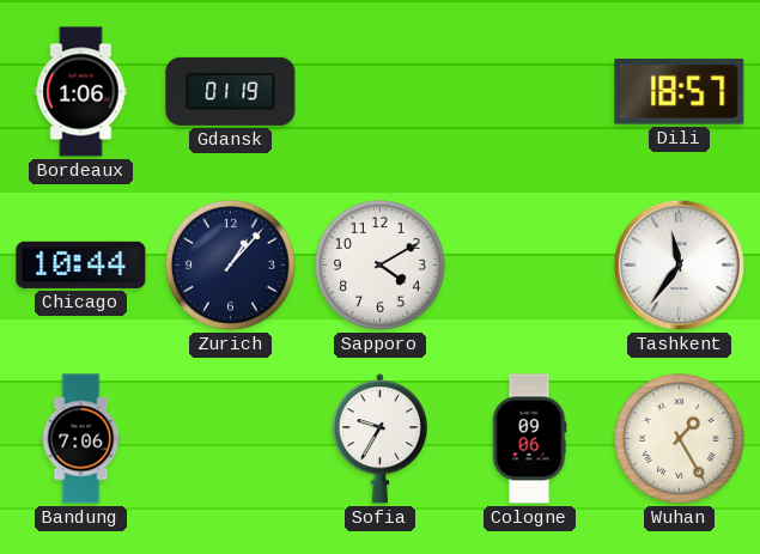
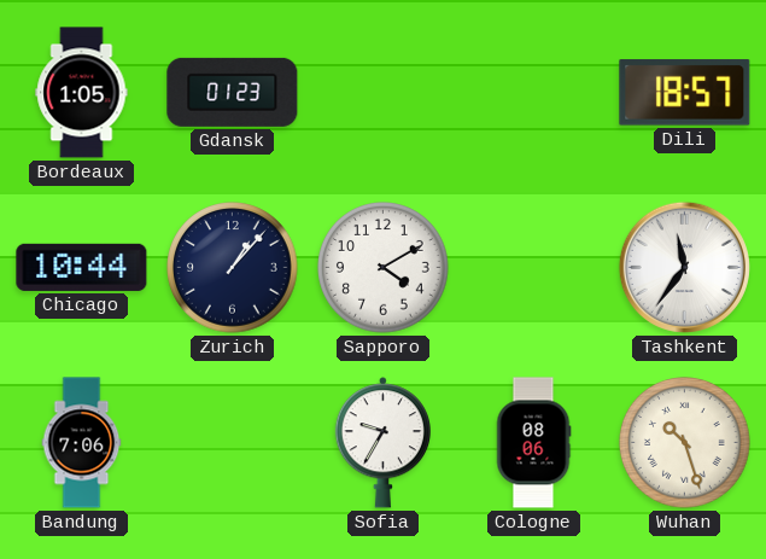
Bordeaux: 1:06 -> 1:05 (82, 93)
Gdansk: 01:19 -> 01:23 (233, 92)
Cologne: 09:06 -> 08:06 (533, 443)
Wuhan: 1:25 -> 10:27 (685, 443)
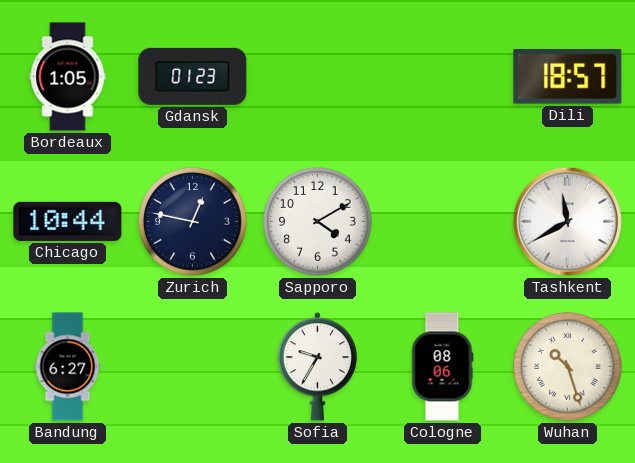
Zurich: 1:07 -> 12:47 (193, 222)
Tashkent: 11:36 -> 11:40 (567, 221)
Bandung: 7:06 -> 6:27 (68, 367)
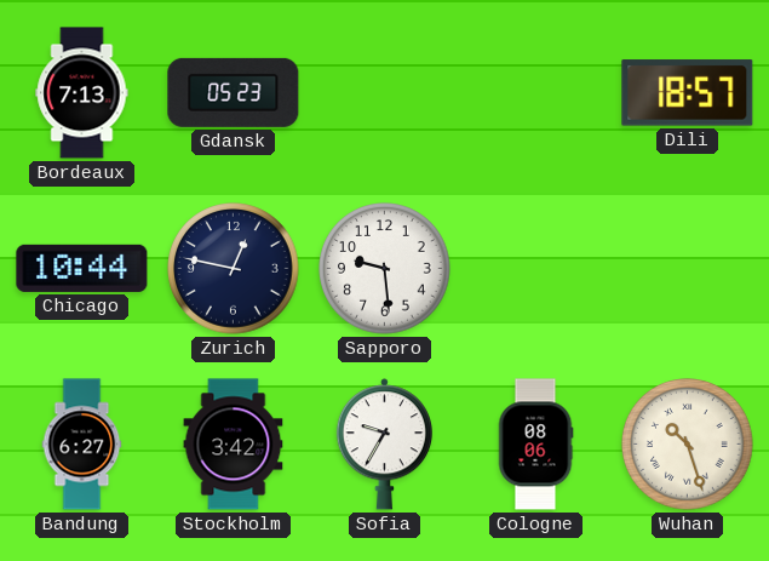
Bordeaux: 1:05 -> 7:13 (82, 93)
Gdansk: 01:23 -> 05:23 (234, 92)
Sapporo: 4:10 -> 9:29 (385, 269)
Tashkent: 11:40 -> none (567, 221)
Stockholm: none -> 3:42 (234, 445)
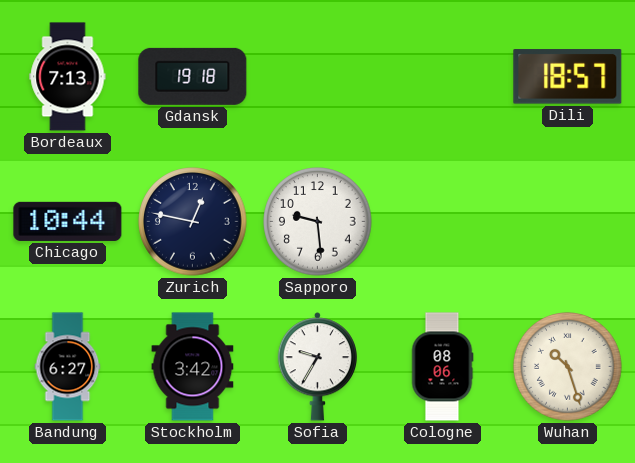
Gdansk: 05:23 -> 19:18 (193, 76)
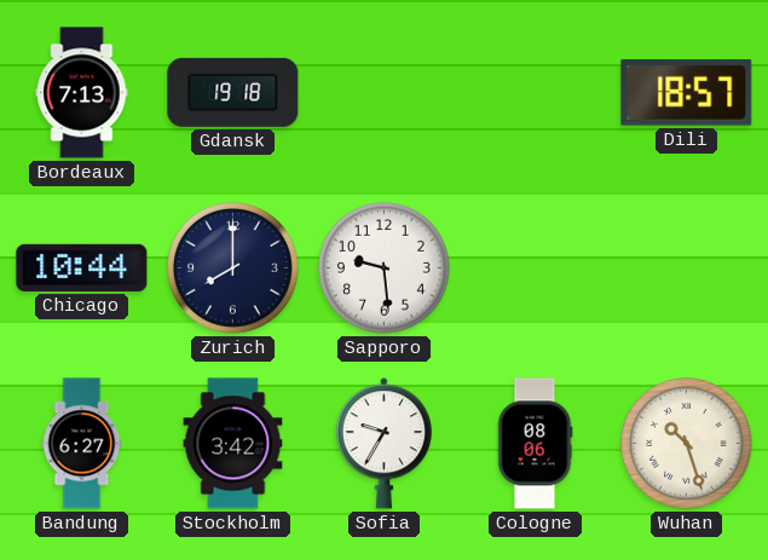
Zurich: 12:47 -> 8:00 (233, 269)
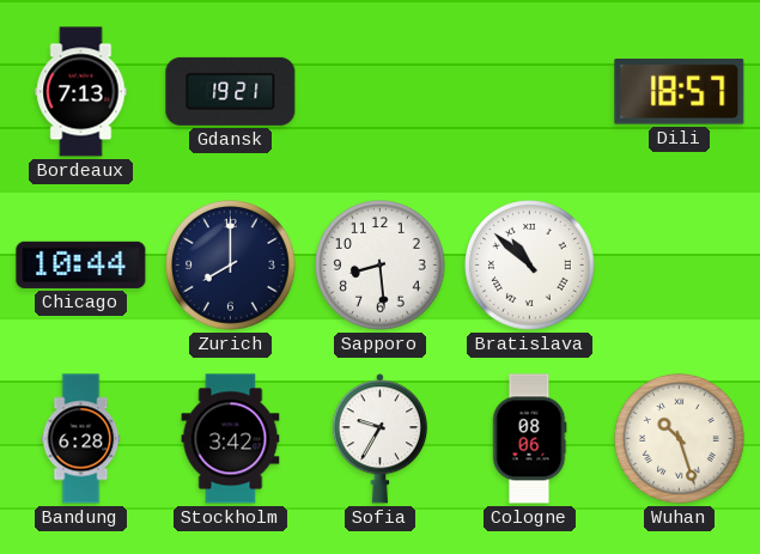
Gdansk: 19:18 -> 19:21 (231, 91)
Sapporo: 9:29 -> 8:29 (381, 266)
Bratislava: none -> 10:52 (530, 266)
Bandung: 6:27 -> 6:28 (81, 439)
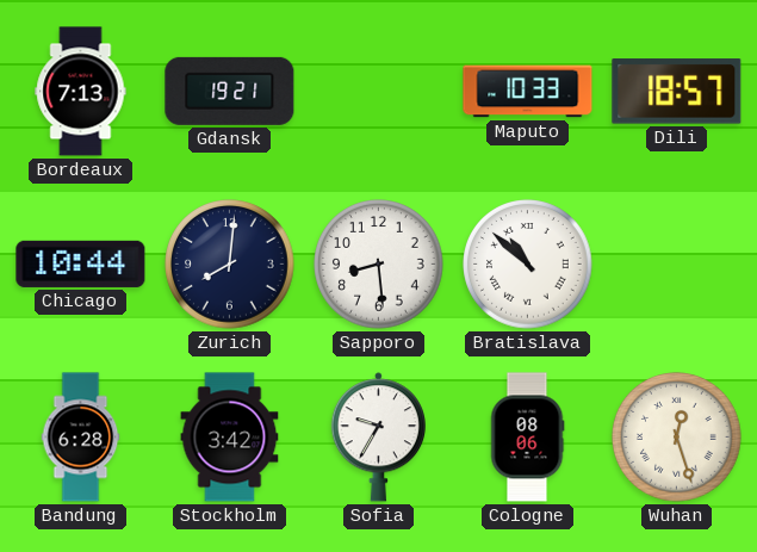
Maputo: none -> 10:33 (528, 92)
Zurich: 8:00 -> 8:01 (230, 265)
Wuhan: 10:27 -> 12:27 (677, 438)
